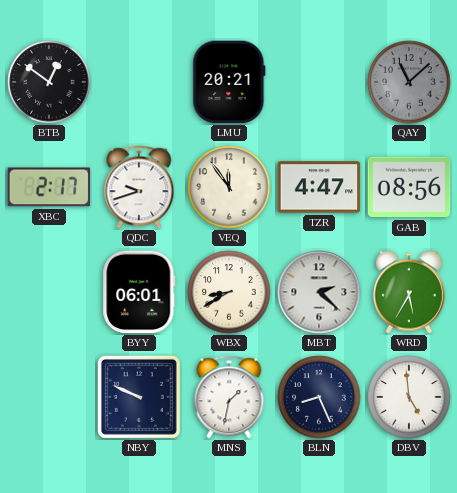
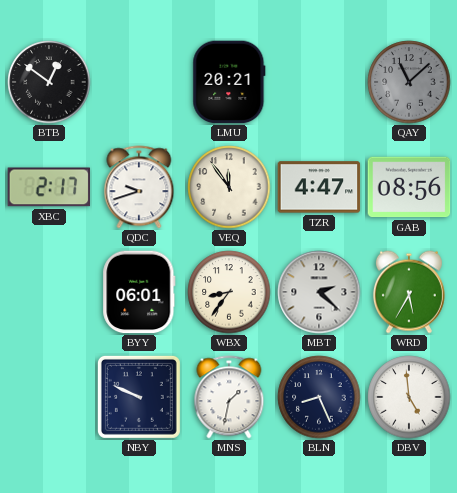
WBX: 8:40 -> 8:36 (229, 292)
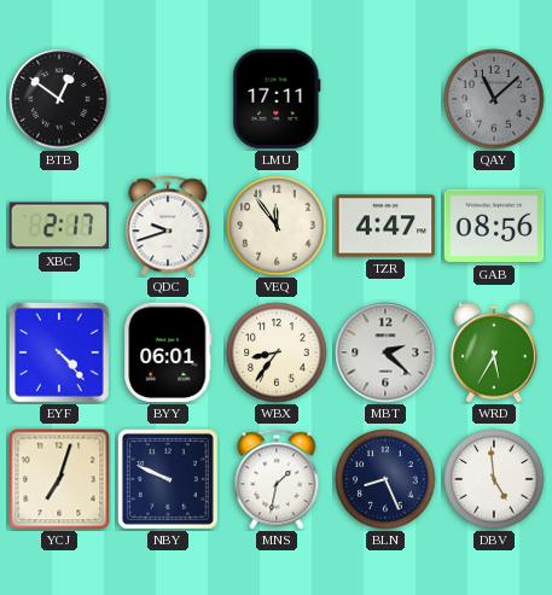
LMU: 20:21 -> 17:11 (277, 99)
EYF: none -> 4:23 (59, 352)
YCJ: none -> 7:03 (59, 479)
